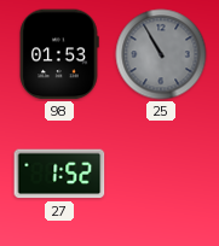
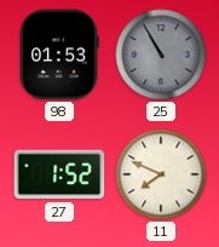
11: none -> 7:49 (161, 174)
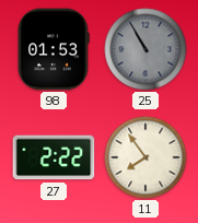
27: 1:52 -> 2:22 (54, 157)
11: 7:49 -> 7:54 (145, 157)
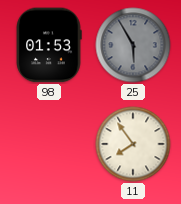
25: 10:55 -> 5:55 (133, 45)
27: 2:22 -> none (54, 157)
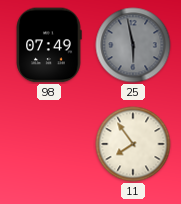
98: 01:53 -> 07:49 (49, 45)
25: 5:55 -> 5:58 (133, 45)
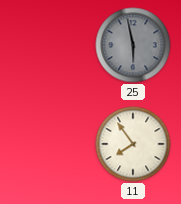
98: 07:49 -> none (49, 45)
